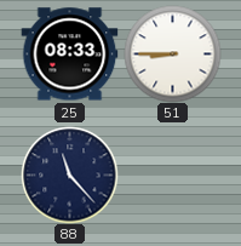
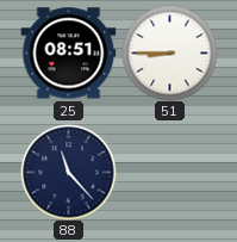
25: 08:33 -> 08:51 (68, 54)
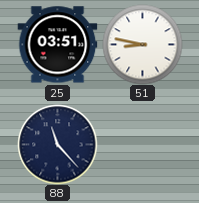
25: 08:51 -> 03:51 (57, 45)
51: 8:45 -> 8:47 (142, 44)
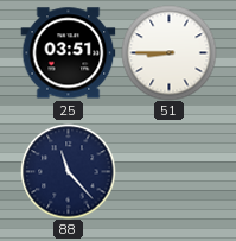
51: 8:47 -> 8:45 (168, 52)
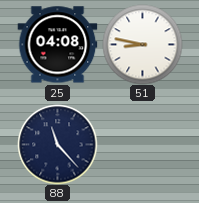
25: 03:51 -> 04:08 (57, 45)
51: 8:45 -> 8:47 (142, 44)
